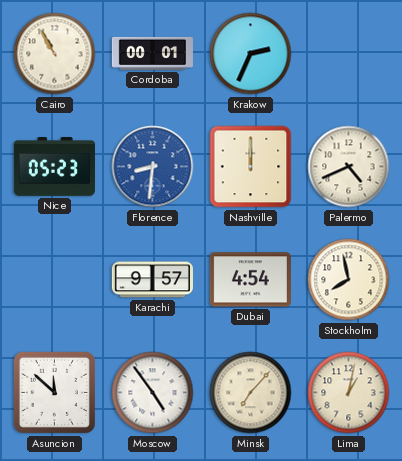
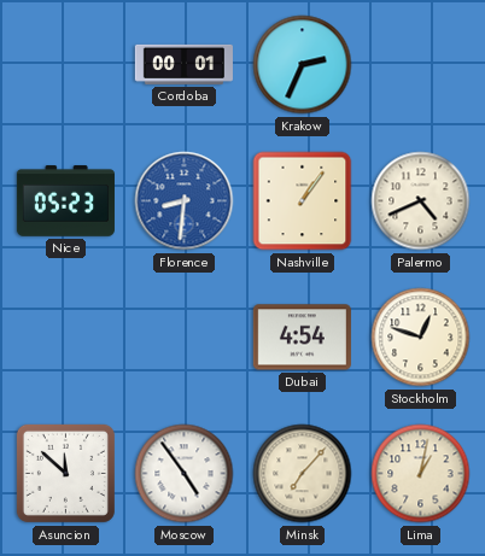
Cairo: 10:55 -> none (55, 54)
Nashville: 12:00 -> 1:06 (303, 201)
Karachi: 9:57 -> none (152, 280)
Stockholm: 7:58 -> 12:48 (421, 338)
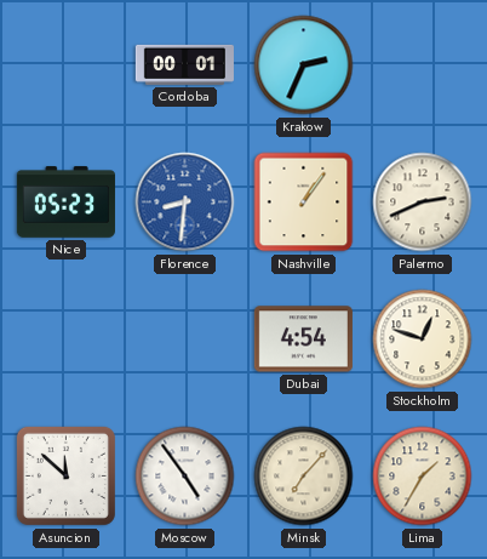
Palermo: 4:41 -> 2:41 (423, 203)
Lima: 1:02 -> 1:35 (423, 477)
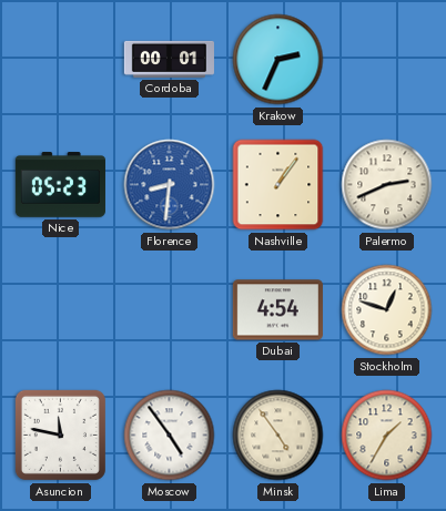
Asuncion: 11:52 -> 11:47 (60, 435)
Minsk: 7:07 -> 4:54 (278, 436)
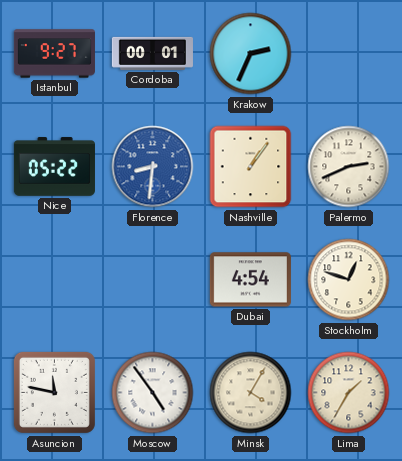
Istanbul: none -> 9:27 (54, 54)
Nice: 05:23 -> 05:22 (54, 167)
Minsk: 4:54 -> 4:05 (251, 393)
